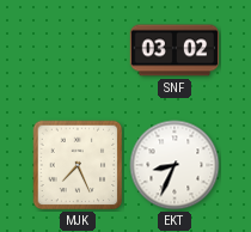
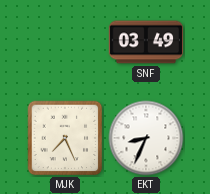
SNF: 03:02 -> 03:49 (146, 42)
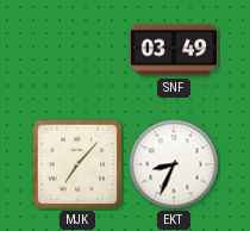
MJK: 7:26 -> 7:07 (77, 164)
